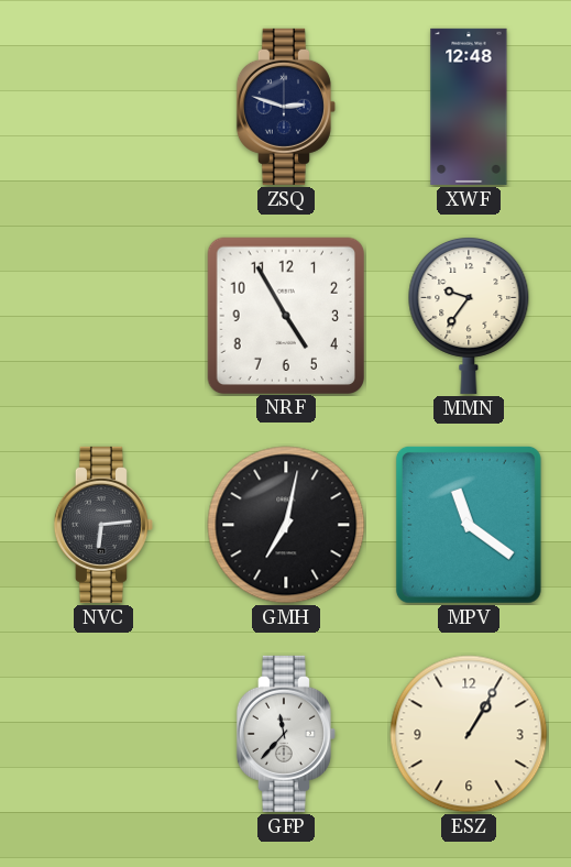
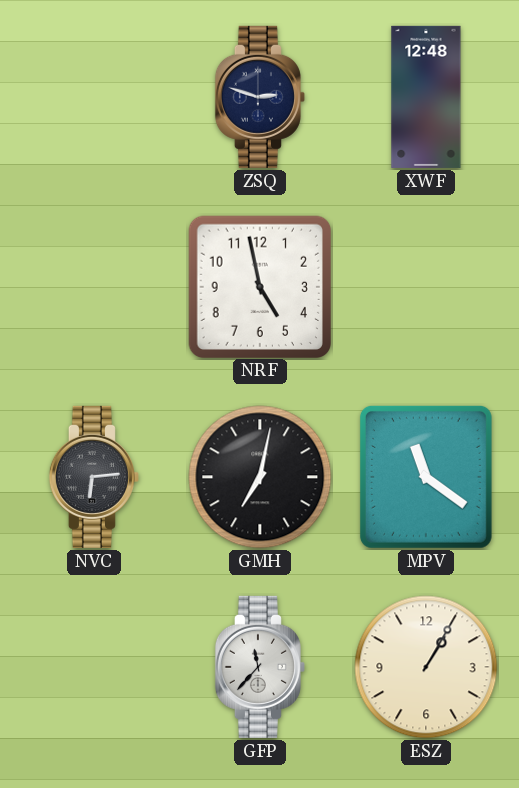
NRF: 4:55 -> 4:58 (259, 286)
MMN: 9:36 -> none (469, 315)
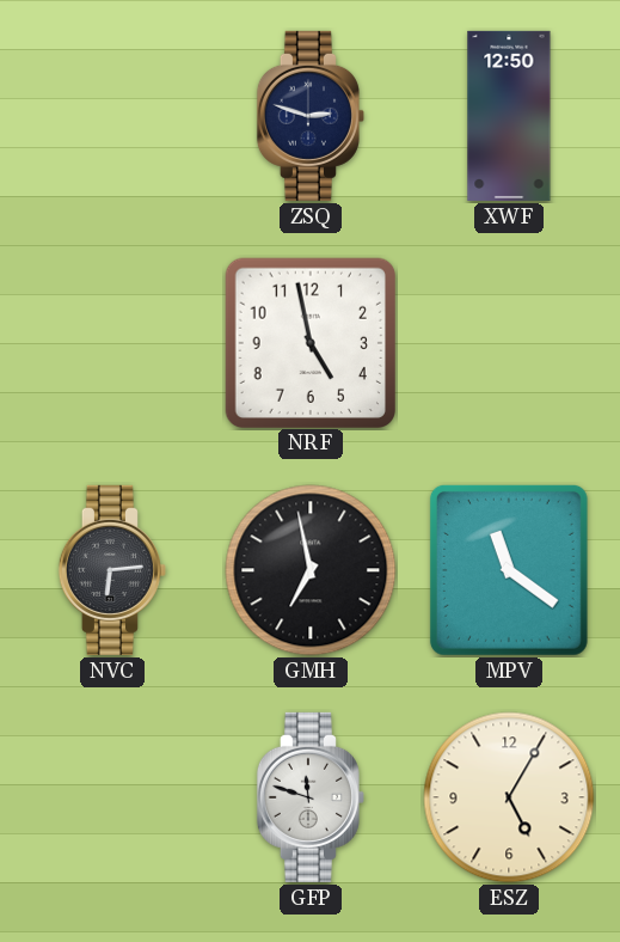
XWF: 12:48 -> 12:50 (509, 116)
GMH: 7:02 -> 6:58 (311, 570)
GFP: 11:37 -> 11:48 (311, 797)
ESZ: 1:05 -> 5:05 (509, 797)
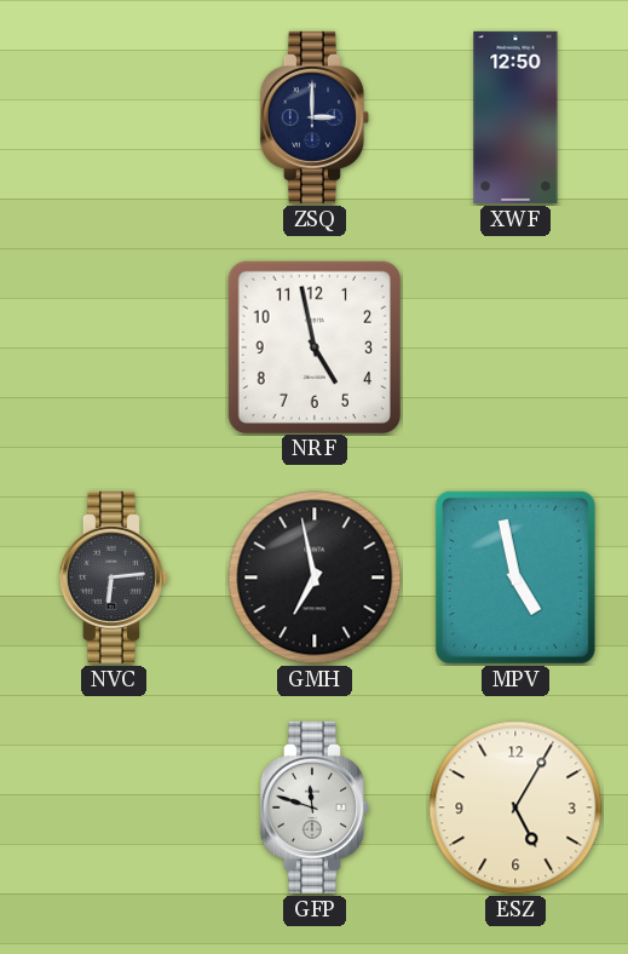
ZSQ: 2:48 -> 3:00 (315, 117)
MPV: 11:21 -> 4:58 (515, 577)
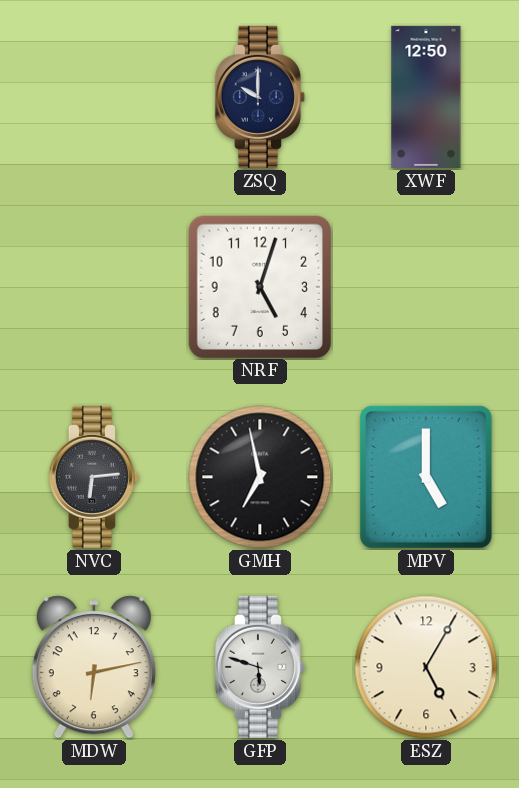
ZSQ: 3:00 -> 10:00 (260, 97)
NRF: 4:58 -> 5:03 (259, 286)
MPV: 4:58 -> 5:00 (426, 477)
MDW: none -> 6:13 (94, 667)
GFP: 11:48 -> 5:48 (260, 667)
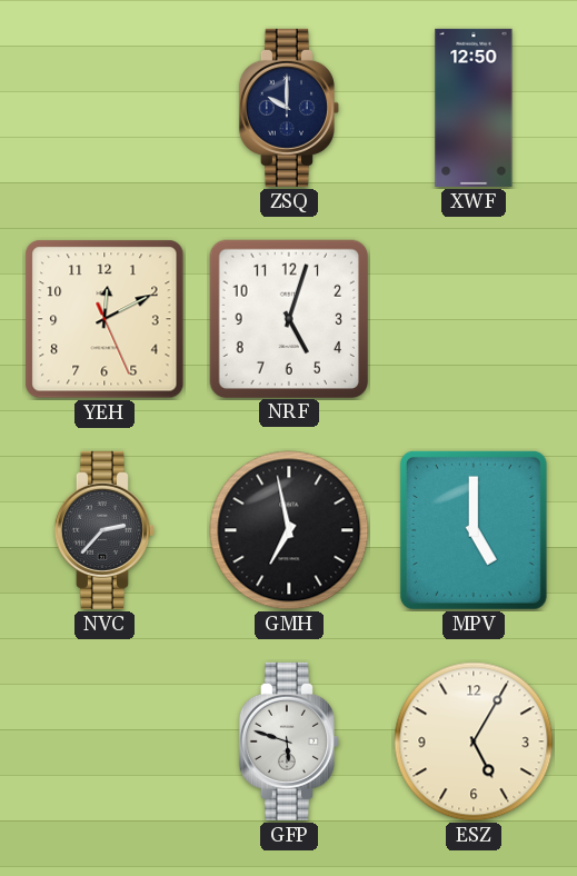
YEH: none -> 12:10 (105, 319)
NVC: 6:14 -> 2:37 (105, 530)
MDW: 6:13 -> none (94, 667)
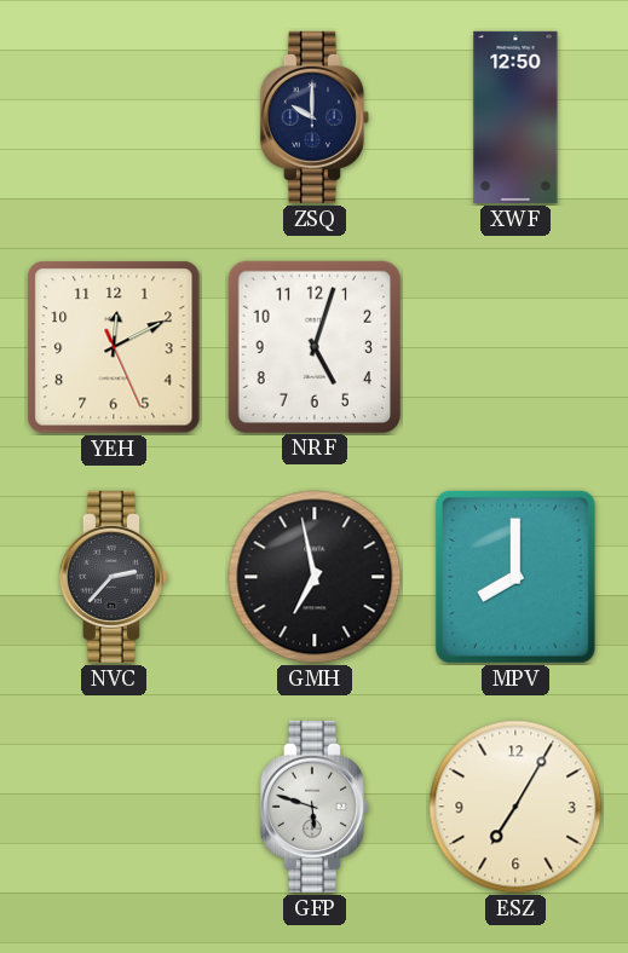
MPV: 5:00 -> 8:00 (515, 577)
ESZ: 5:05 -> 7:05 (515, 807)
